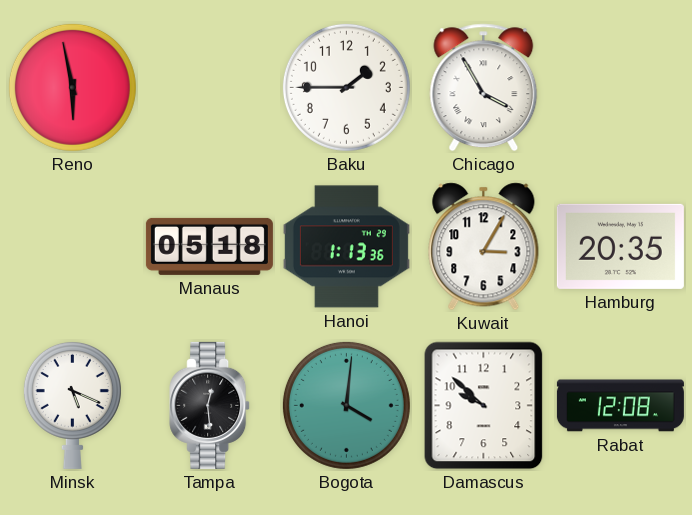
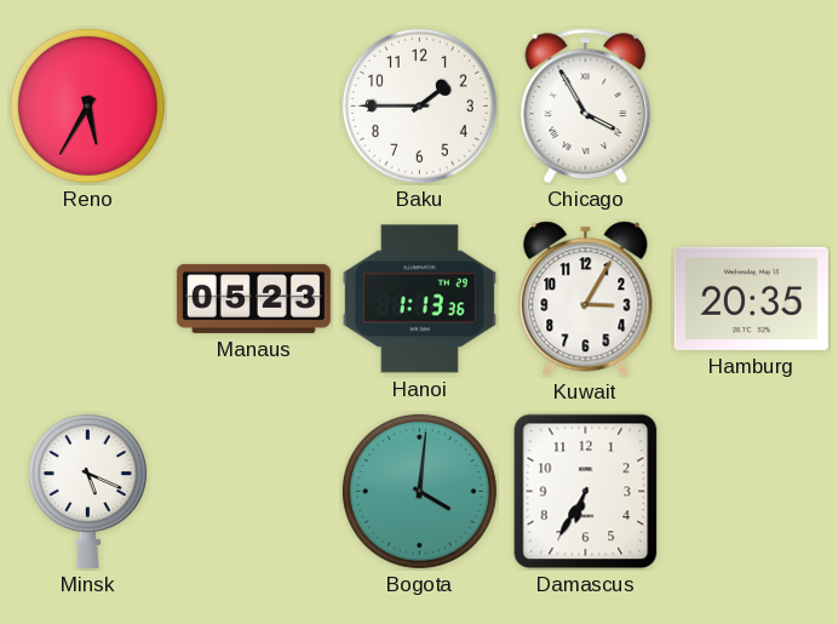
Reno: 5:58 -> 5:35 (87, 105)
Manaus: 05:18 -> 05:23 (253, 298)
Tampa: 12:29 -> none (210, 405)
Damascus: 9:52 -> 6:35 (586, 492)
Rabat: 12:08 -> none (620, 406)
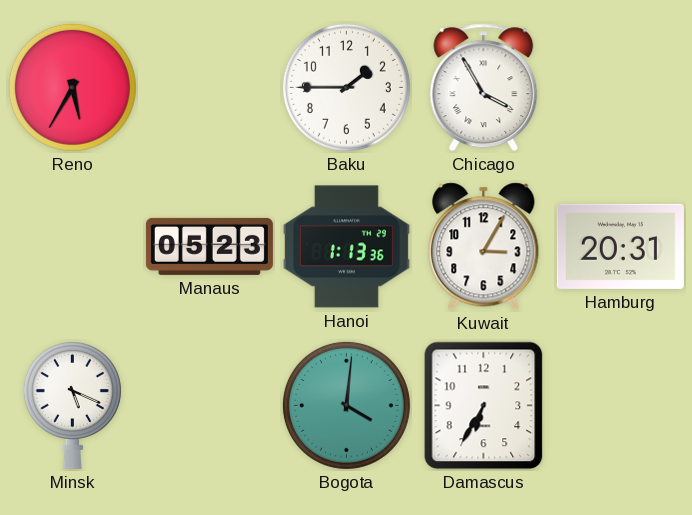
Hamburg: 20:35 -> 20:31 (620, 246)
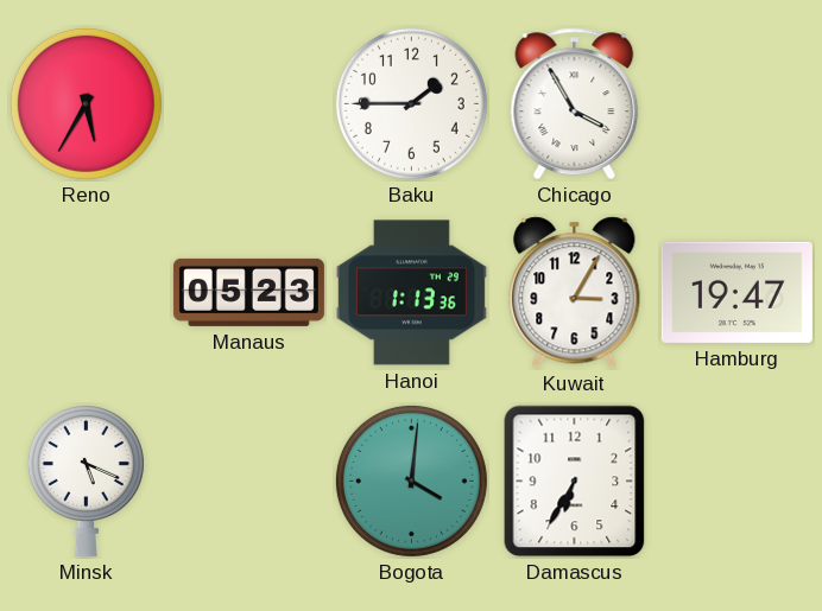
Hamburg: 20:31 -> 19:47 (736, 292)
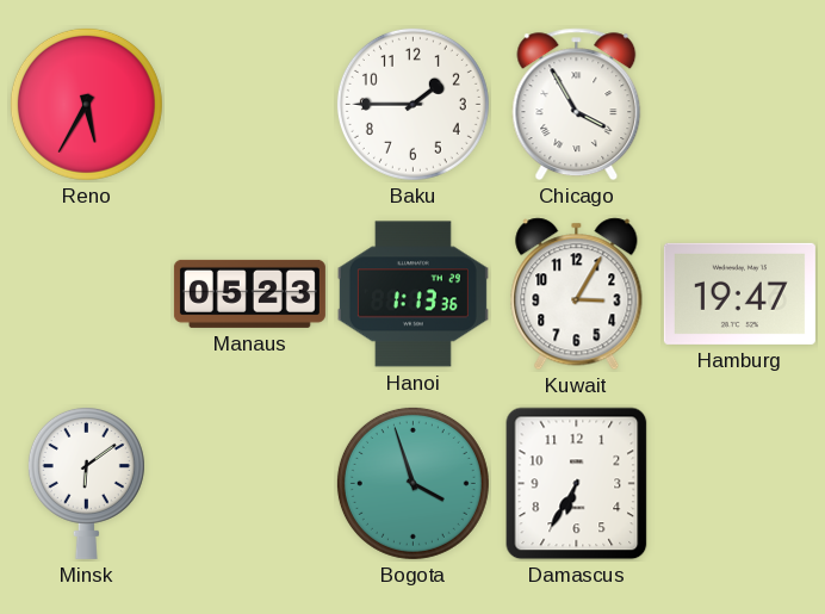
Minsk: 5:19 -> 6:09 (86, 483)
Bogota: 4:01 -> 3:57 (412, 483)
